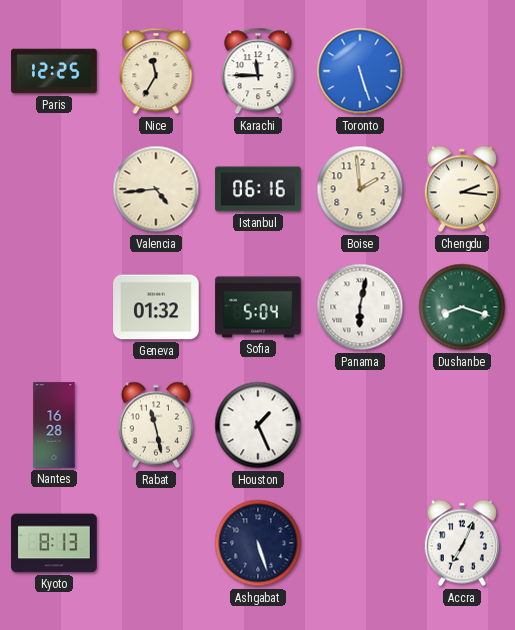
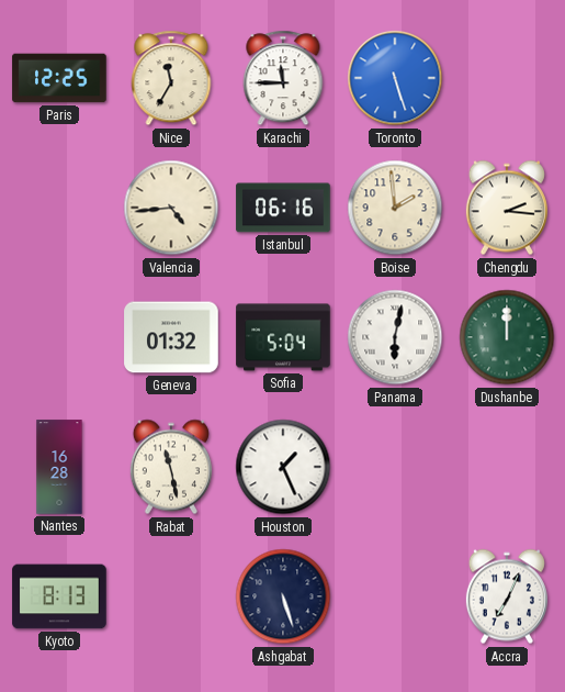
Dushanbe: 8:18 -> 12:00 (507, 337)
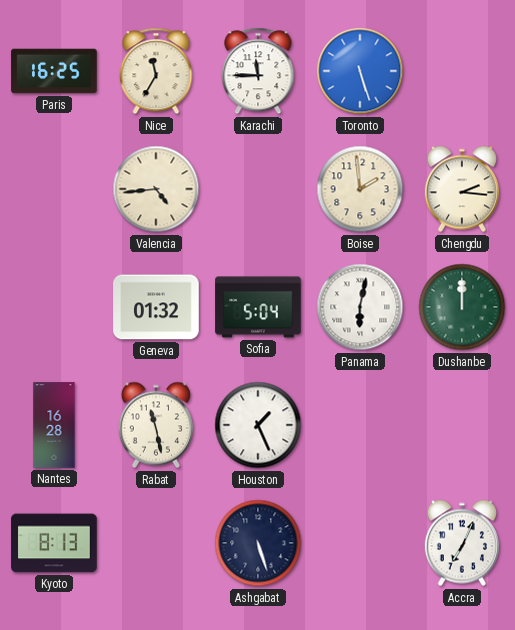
Paris: 12:25 -> 16:25 (54, 71)
Istanbul: 06:16 -> none (283, 208)
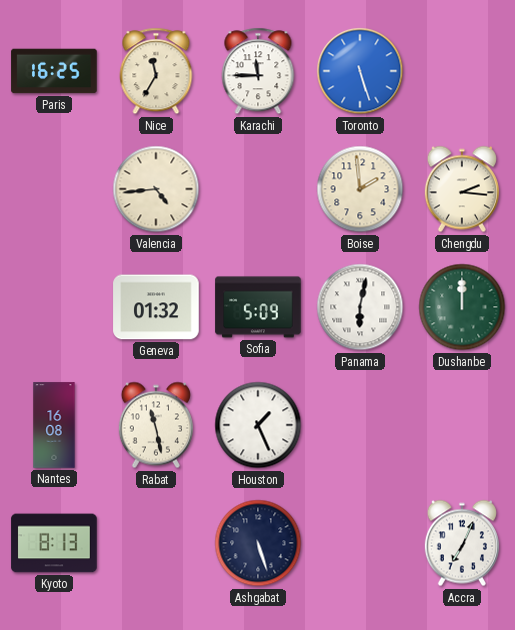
Sofia: 5:04 -> 5:09 (258, 307)
Nantes: 16:28 -> 16:08 (54, 425)
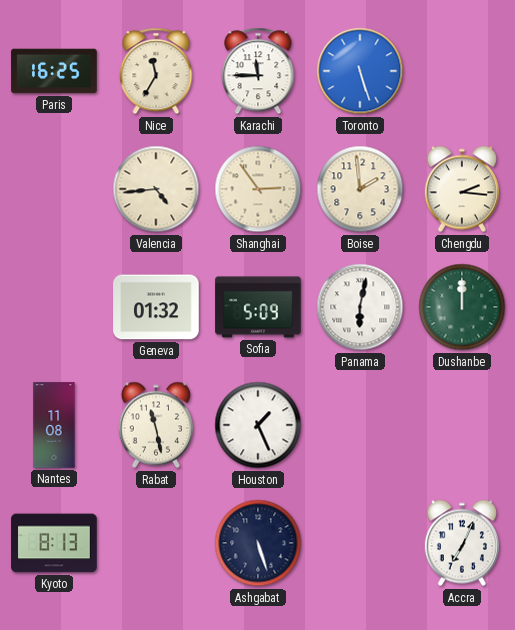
Shanghai: none -> 2:54 (258, 189)
Nantes: 16:08 -> 11:08 (54, 425)
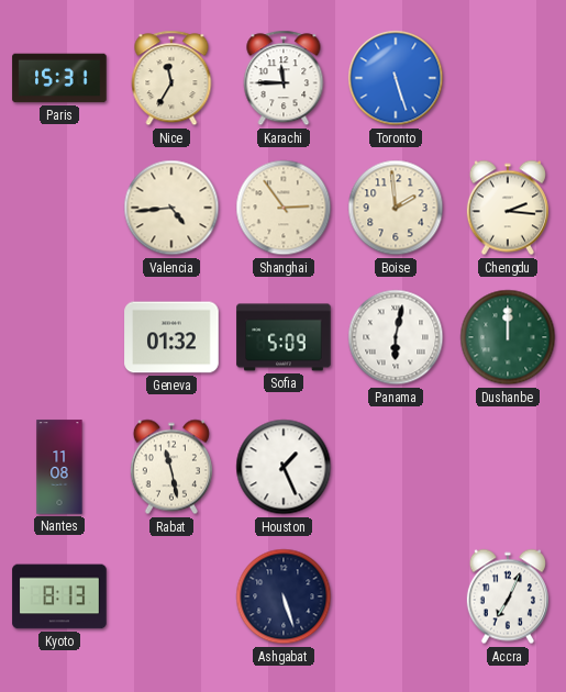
Paris: 16:25 -> 15:31 (59, 78)
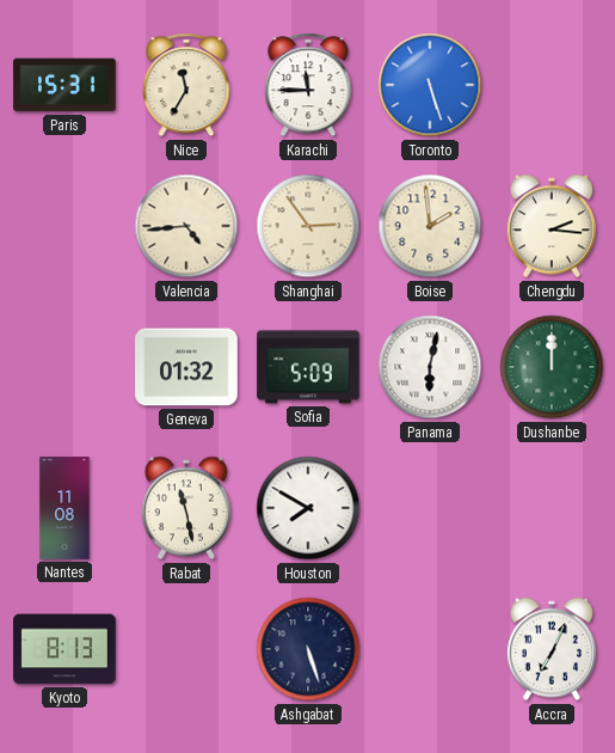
Houston: 1:26 -> 7:50 (308, 508)
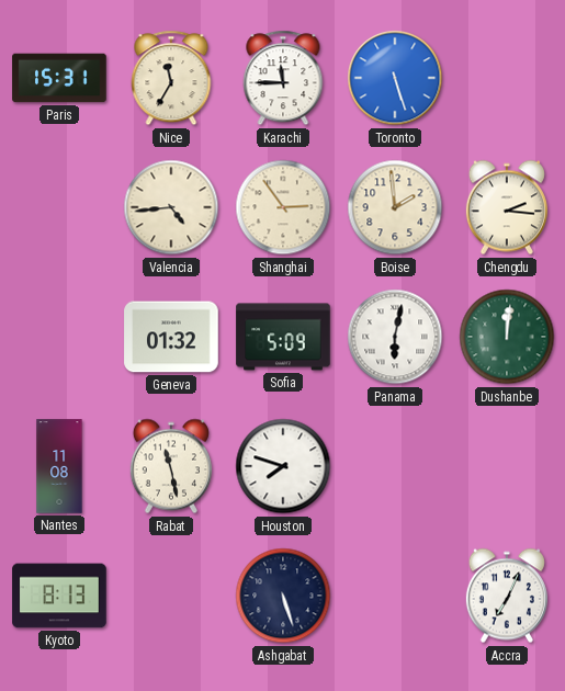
Dushanbe: 12:00 -> 12:01 (507, 337)
Houston: 7:50 -> 7:48 (283, 466)
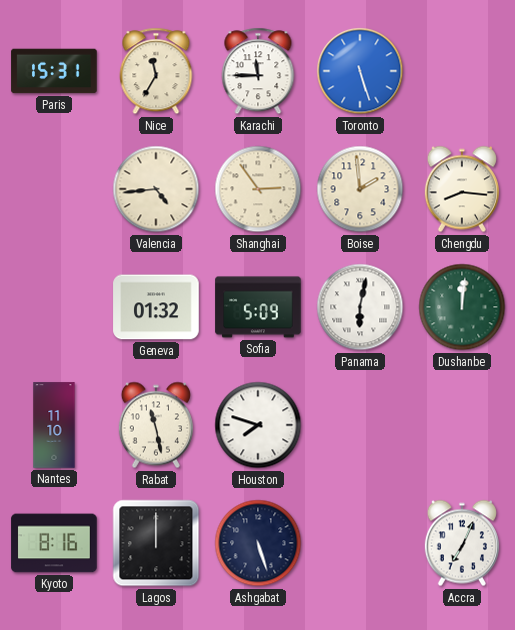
Chengdu: 2:16 -> 8:16 (462, 189)
Nantes: 11:08 -> 11:10 (54, 425)
Kyoto: 8:13 -> 8:16 (54, 543)
Lagos: none -> 12:00 (156, 543)
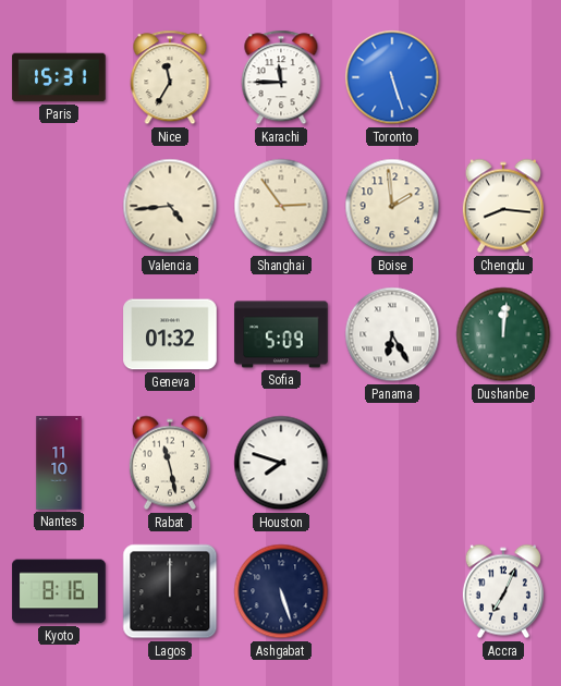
Panama: 6:02 -> 6:25 (392, 334)
